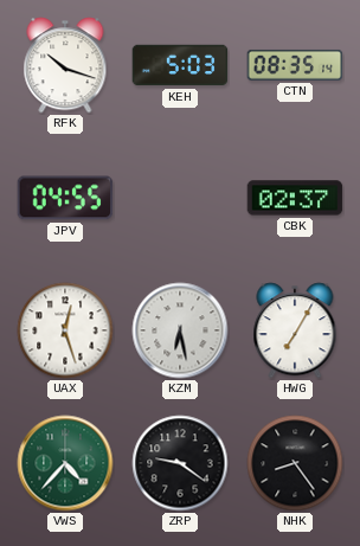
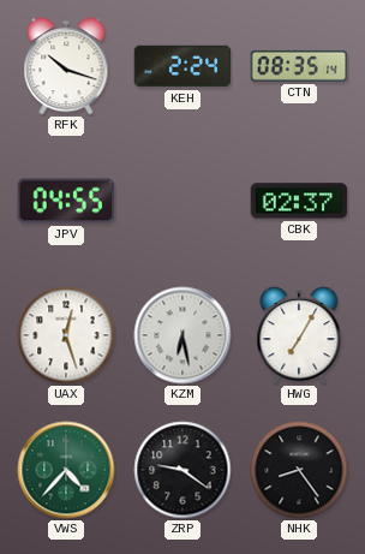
KEH: 5:03 -> 2:24 (182, 66)
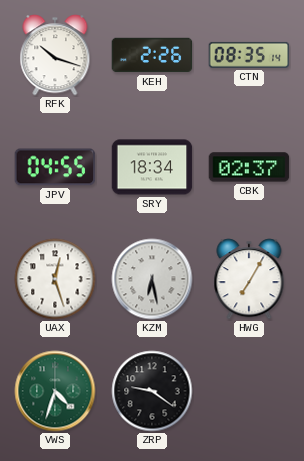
KEH: 2:24 -> 2:26 (152, 55)
SRY: none -> 18:34 (152, 167)
VWS: 4:37 -> 4:33 (55, 391)
NHK: 8:24 -> none (299, 470)
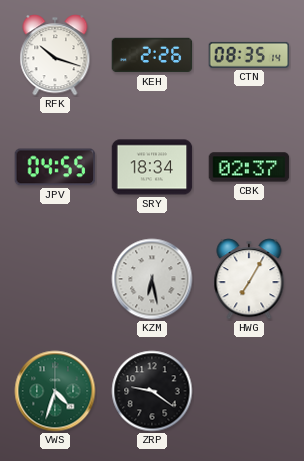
UAX: 12:27 -> none (55, 279)
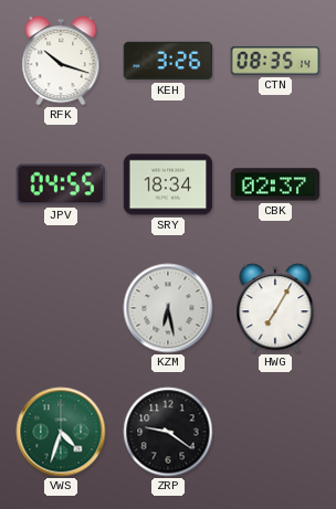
KEH: 2:26 -> 3:26 (168, 61)
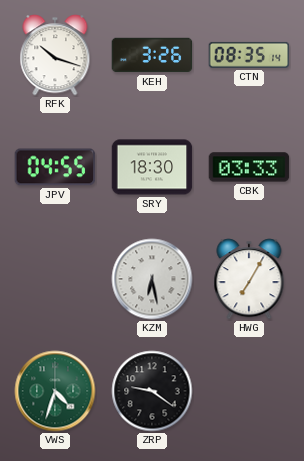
SRY: 18:34 -> 18:30 (152, 167)
CBK: 02:37 -> 03:33 (249, 167)
